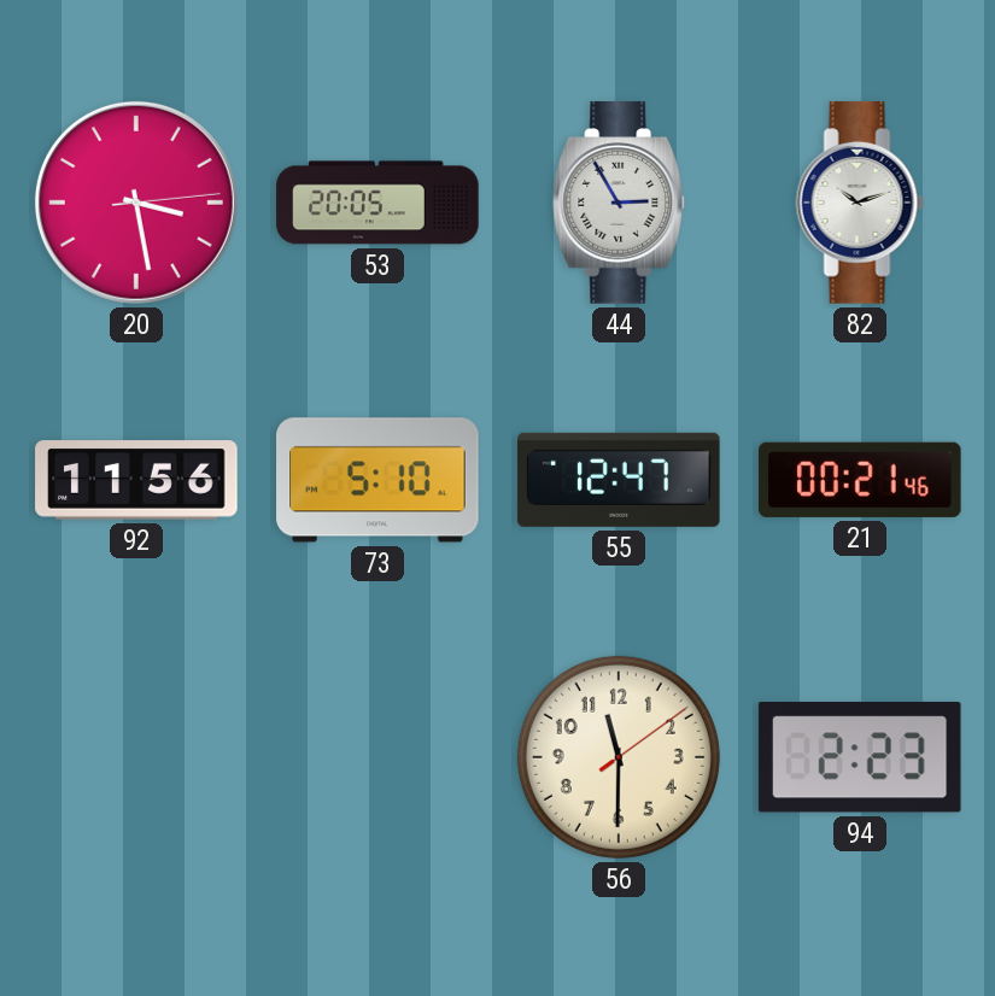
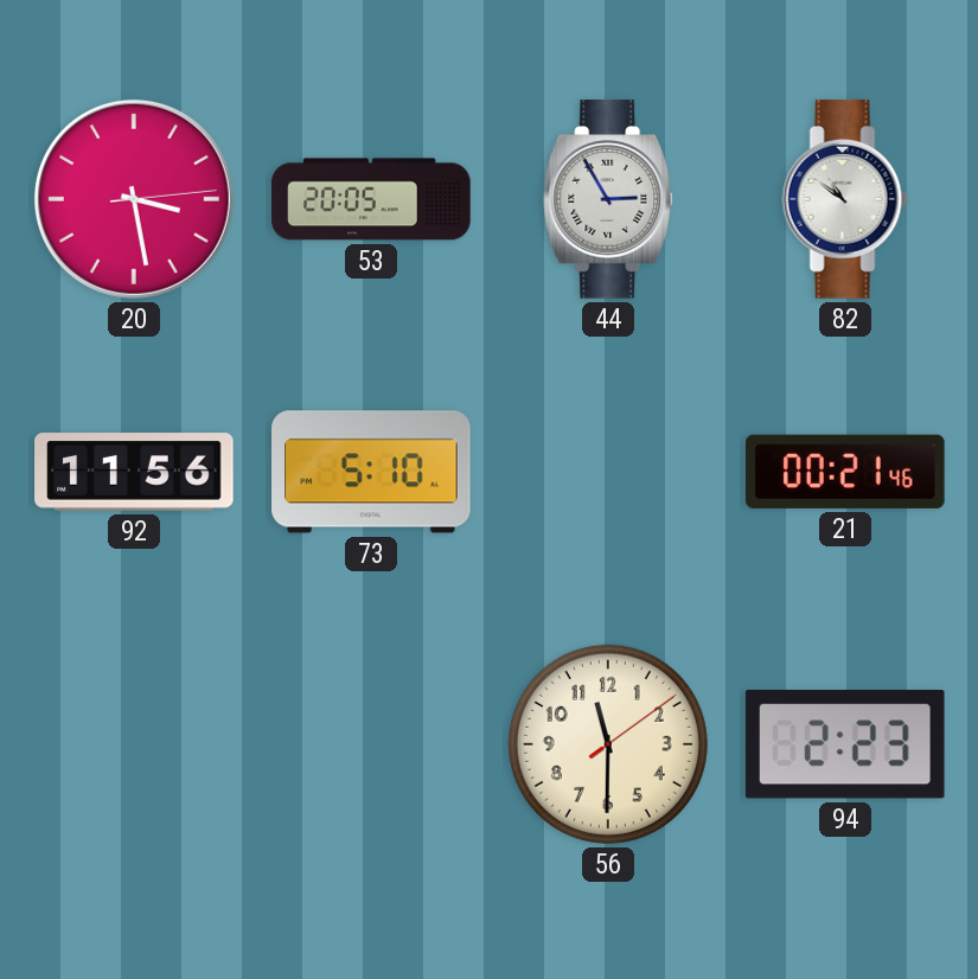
82: 10:12 -> 10:51 (845, 199)
55: 12:47 -> none (619, 480)
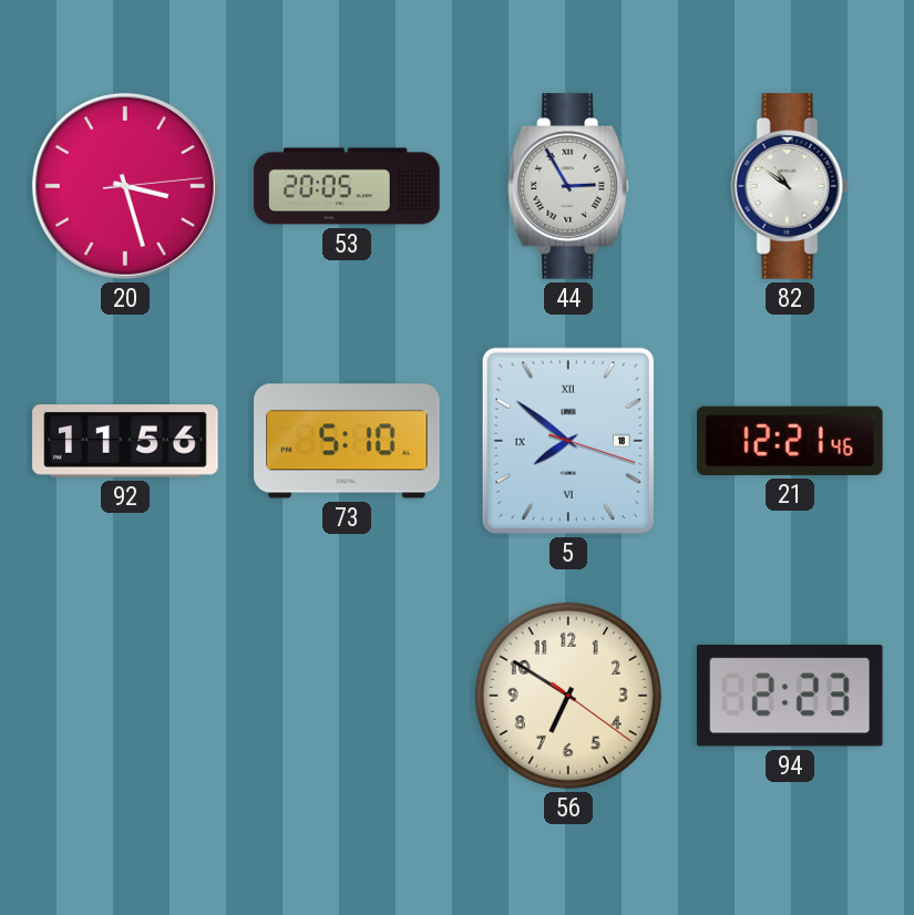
20: 3:28 -> 3:27 (125, 186)
5: none -> 7:51 (568, 441)
21: 00:21 -> 12:21 (791, 441)
56: 11:30 -> 6:50 (568, 696)
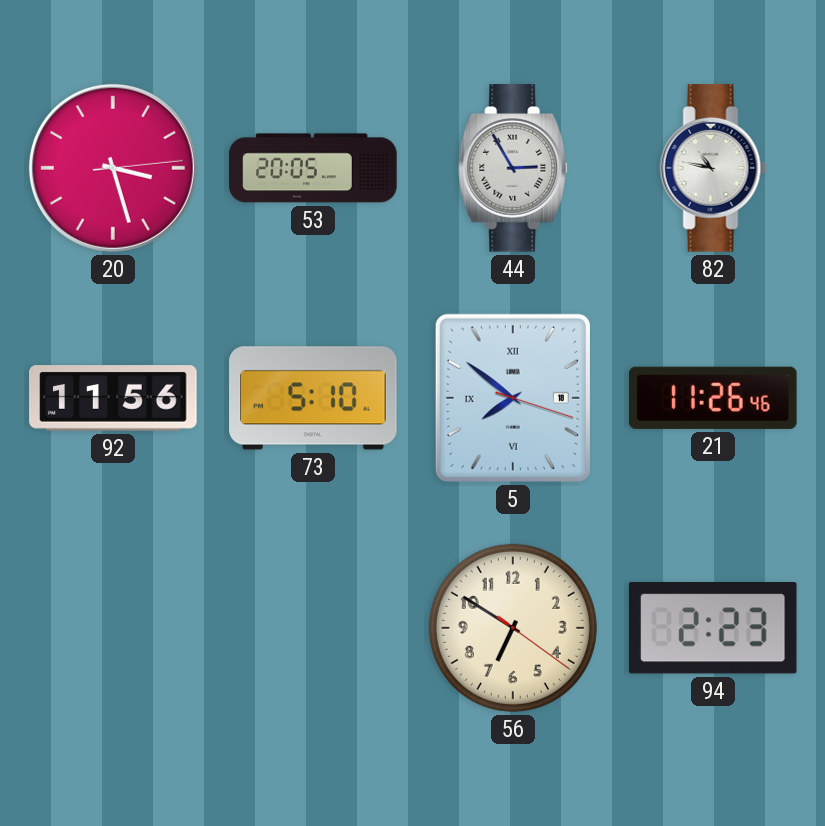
82: 10:51 -> 10:47 (713, 168)
21: 12:21 -> 11:26 (714, 398)
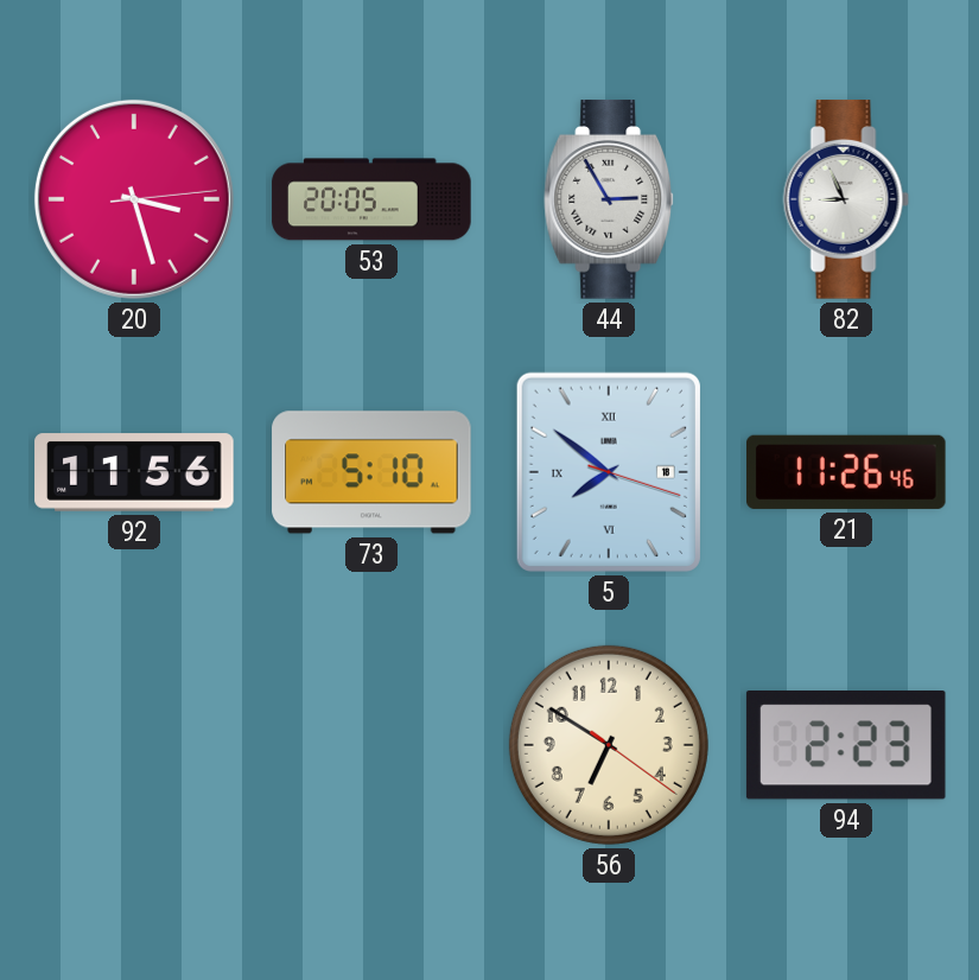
82: 10:47 -> 8:56 (846, 199)
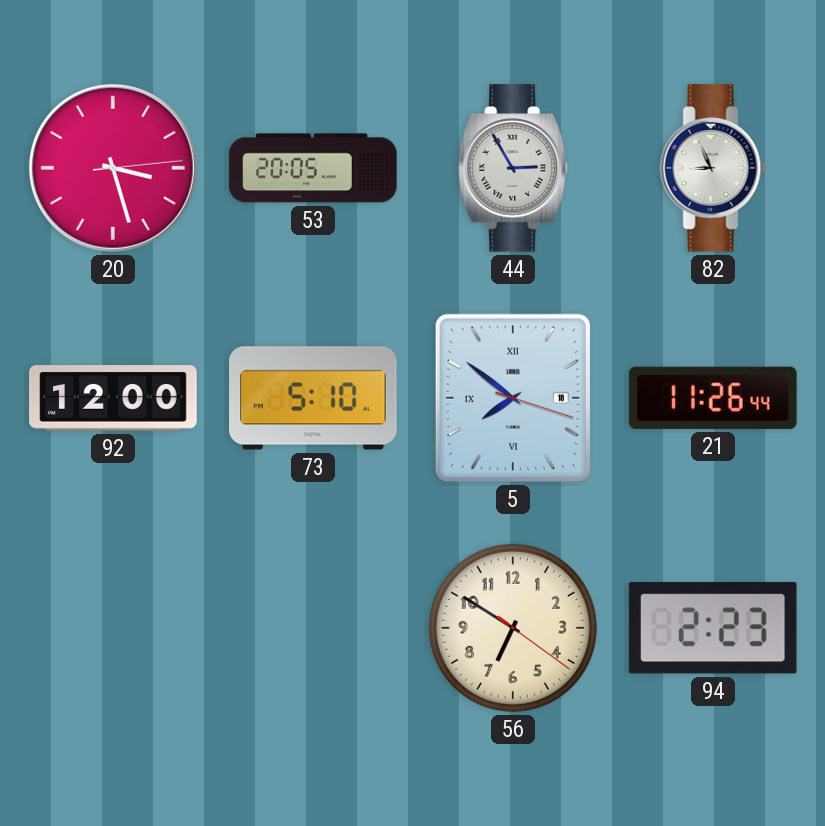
92: 11:56 -> 12:00 (113, 398)
21: 11:26:46 -> 11:26:44 (714, 398)
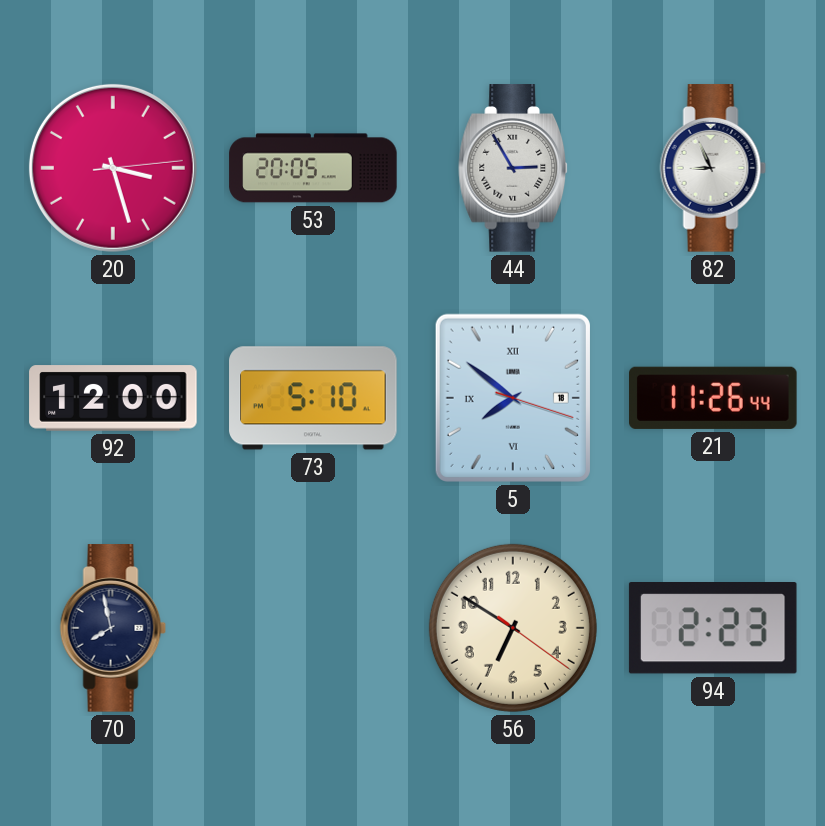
70: none -> 7:58 (113, 628)
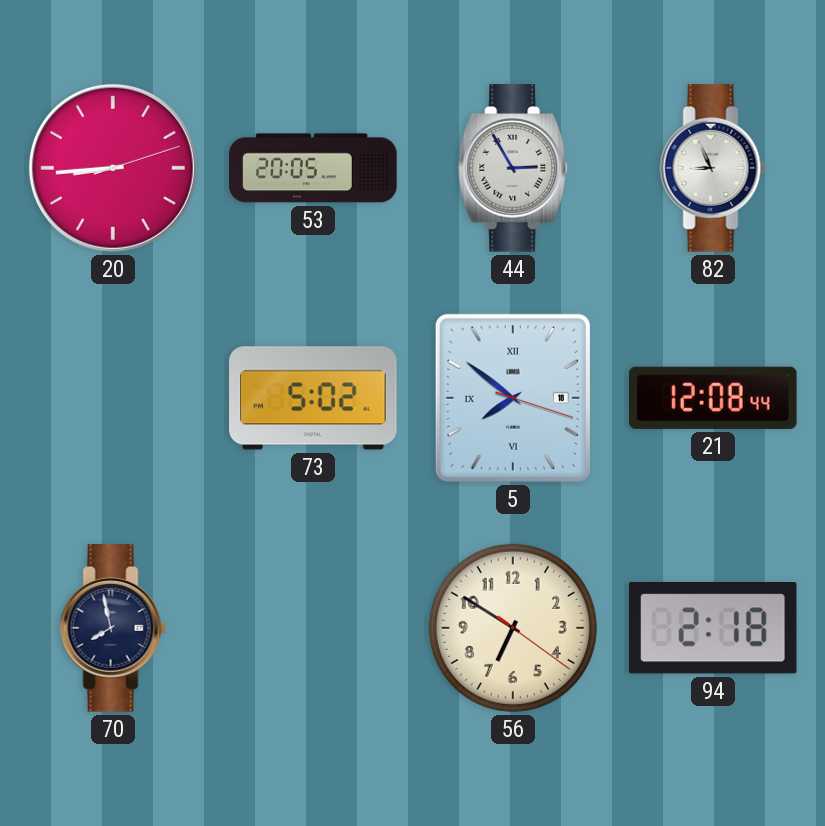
20: 3:27 -> 8:44 (113, 168)
92: 12:00 -> none (113, 398)
73: 5:10 -> 5:02 (313, 398)
21: 11:26 -> 12:08 (714, 398)
94: 2:23 -> 2:18 (713, 628)
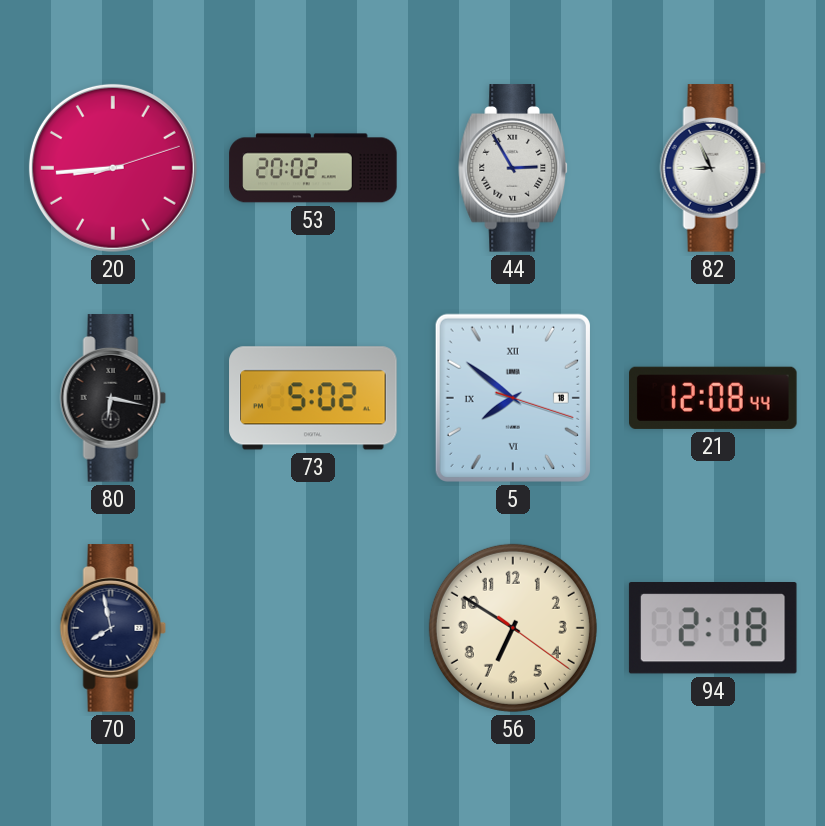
53: 20:05 -> 20:02 (313, 168)
80: none -> 6:17 (113, 398)
